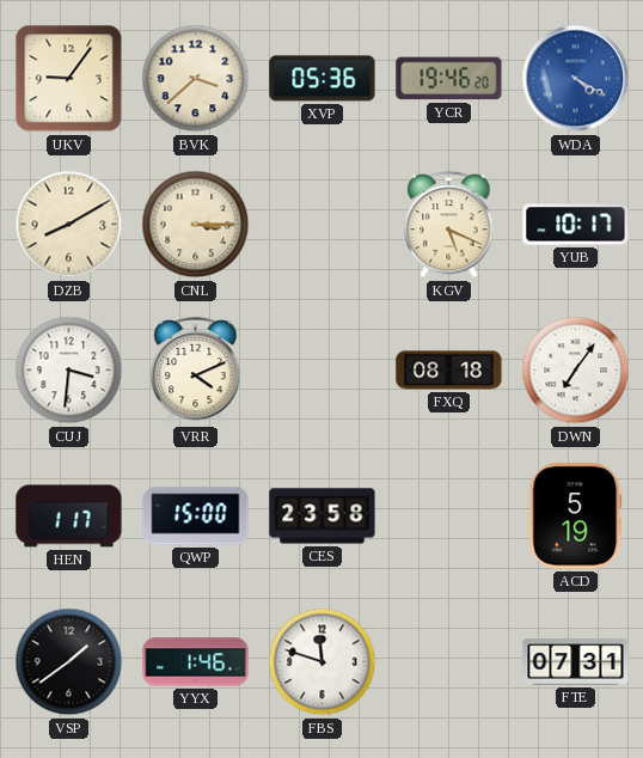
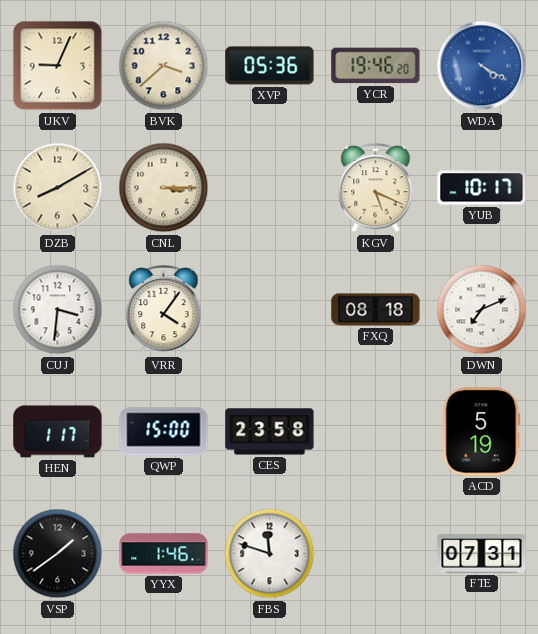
UKV: 9:06 -> 9:04 (58, 66)
VRR: 4:11 -> 4:06 (164, 310)
DWN: 7:06 -> 7:11 (482, 310)
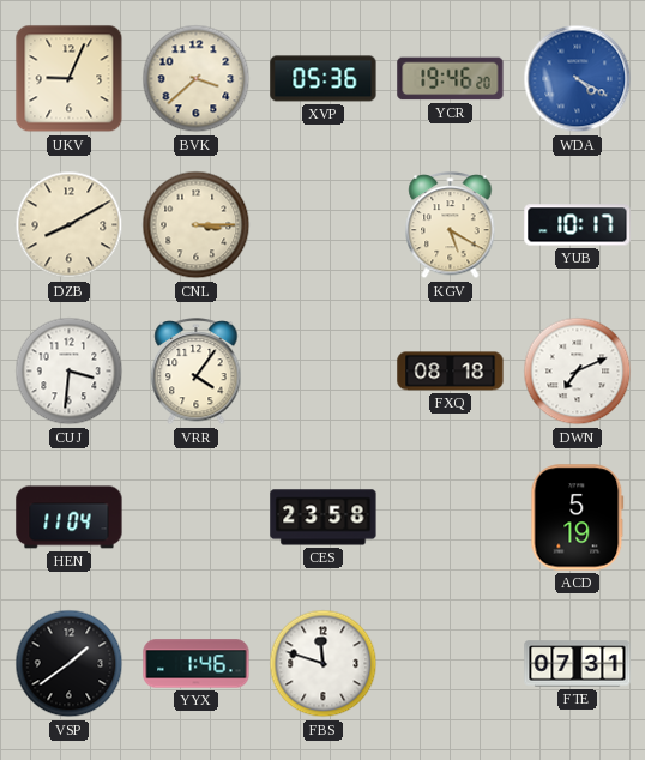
KGV: 5:19 -> 5:20 (451, 225)
HEN: 1:17 -> 11:04 (70, 518)
QWP: 15:00 -> none (164, 432)
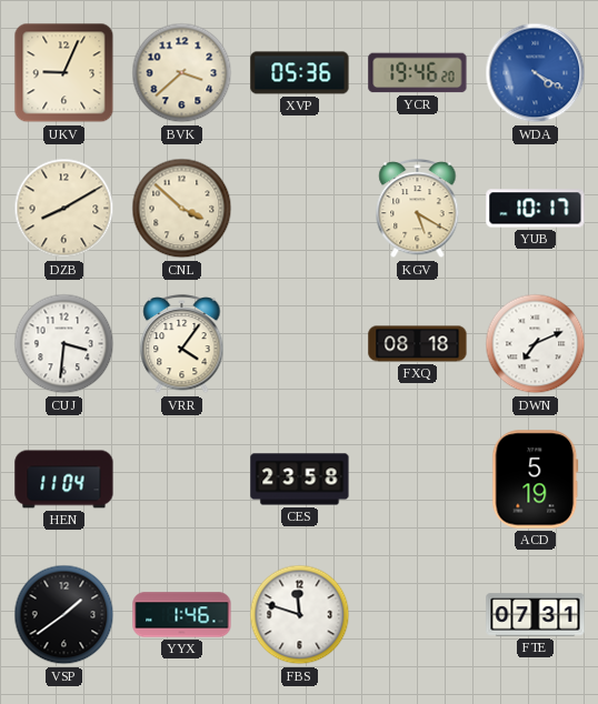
CNL: 3:15 -> 3:52 (182, 209)
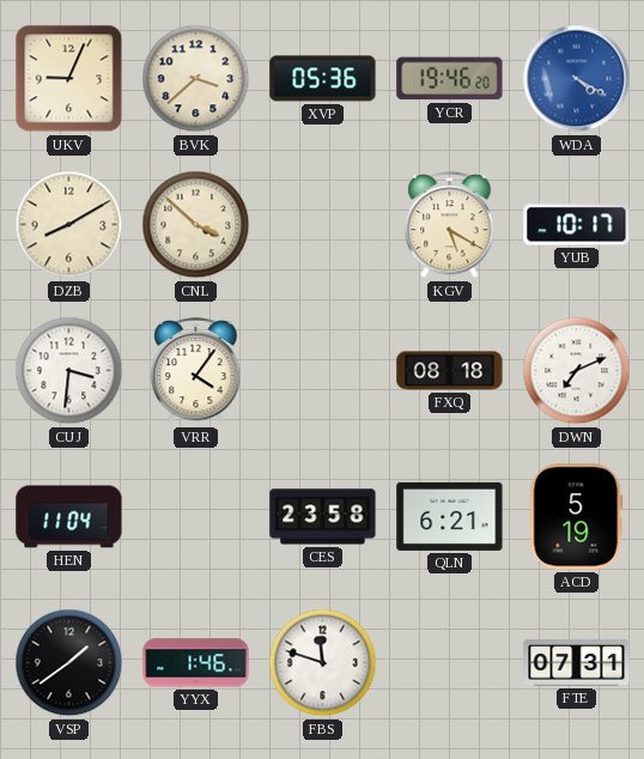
QLN: none -> 6:21 (450, 516)
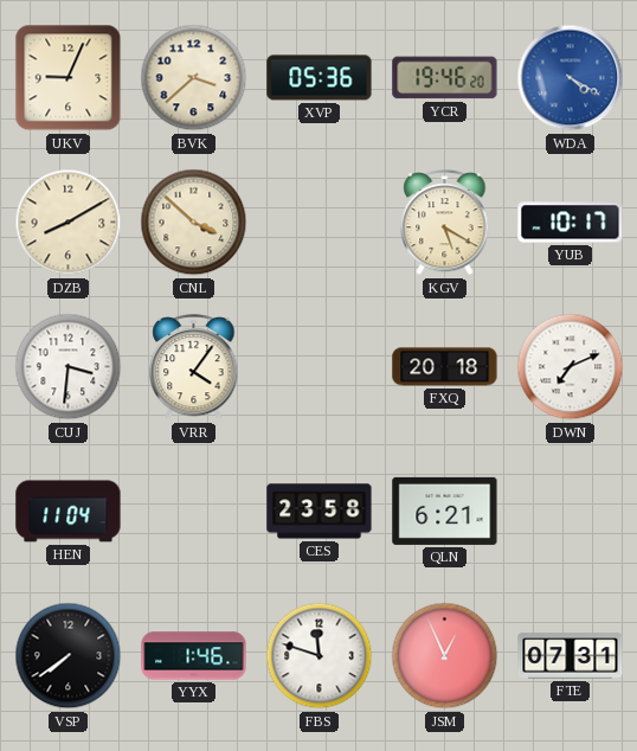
FXQ: 08:18 -> 20:18 (445, 367)
ACD: 5:19 -> none (577, 517)
VSP: 1:39 -> 7:39 (69, 656)
JSM: none -> 12:56 (445, 656)
